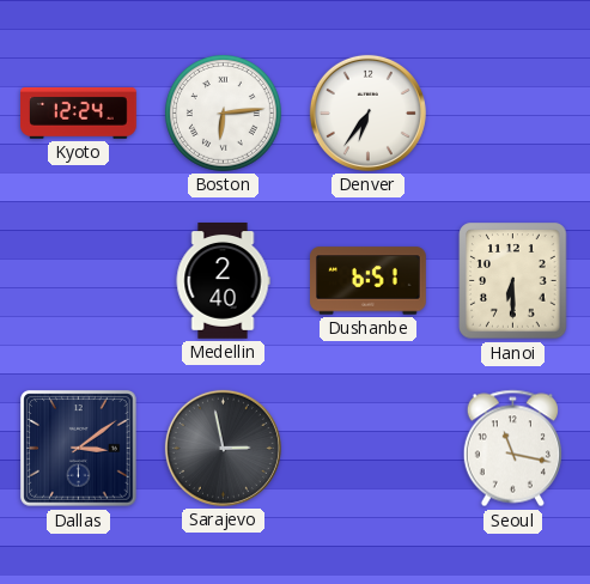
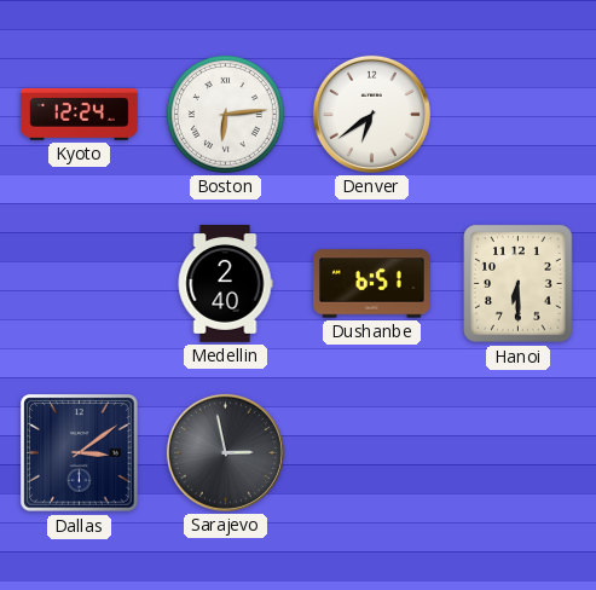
Denver: 6:36 -> 6:39 (371, 114)
Seoul: 11:17 -> none (512, 449)
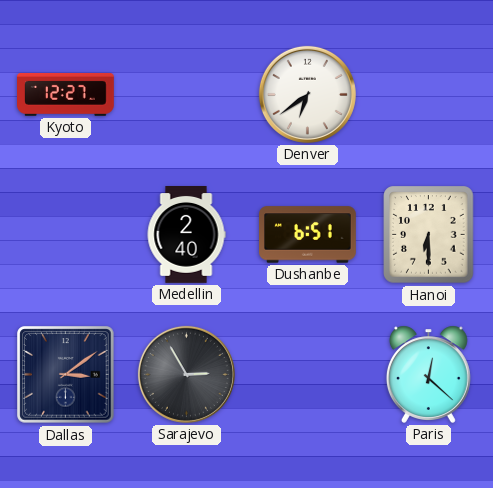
Kyoto: 12:24 -> 12:27 (66, 94)
Boston: 6:14 -> none (225, 114)
Sarajevo: 2:58 -> 2:55 (186, 374)
Paris: none -> 12:22 (428, 374)
